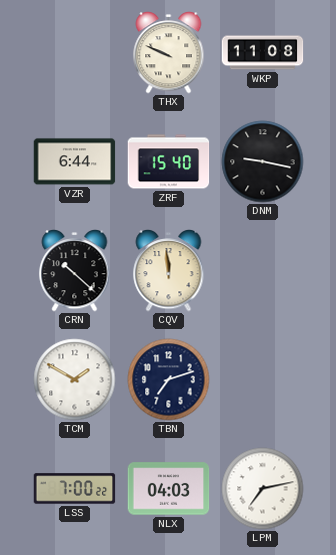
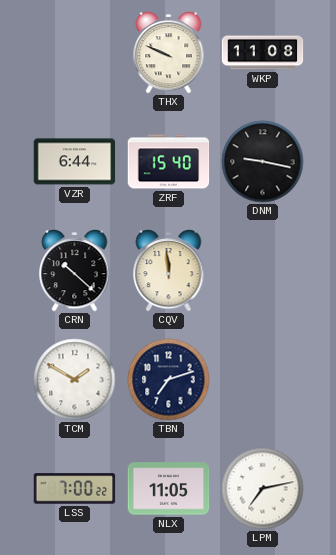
NLX: 04:03 -> 11:05 (169, 489)
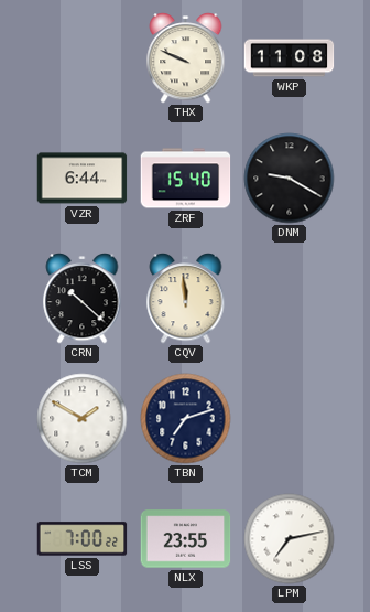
DNM: 9:17 -> 9:20 (290, 179)
NLX: 11:05 -> 23:55 (186, 539)
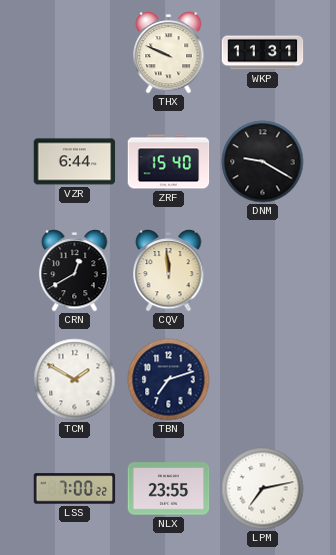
WKP: 11:08 -> 11:31 (263, 53)
CRN: 10:22 -> 12:40 (75, 271)
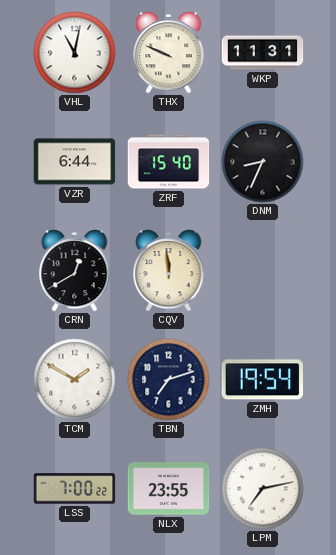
VHL: none -> 11:02 (75, 53)
DNM: 9:20 -> 8:34 (263, 162)
ZMH: none -> 19:54 (262, 380)
